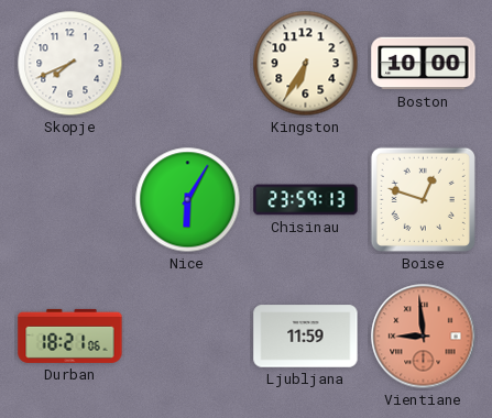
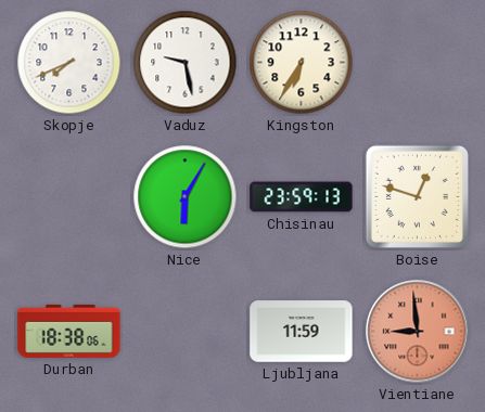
Vaduz: none -> 9:28 (186, 63)
Boston: 10:00 -> none (424, 64)
Durban: 18:21 -> 18:38 (69, 331)
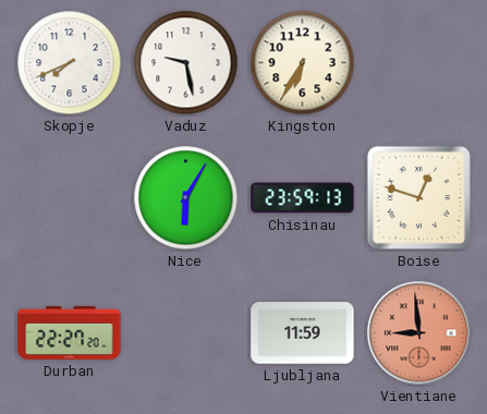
Durban: 18:38 -> 22:27 (70, 332)
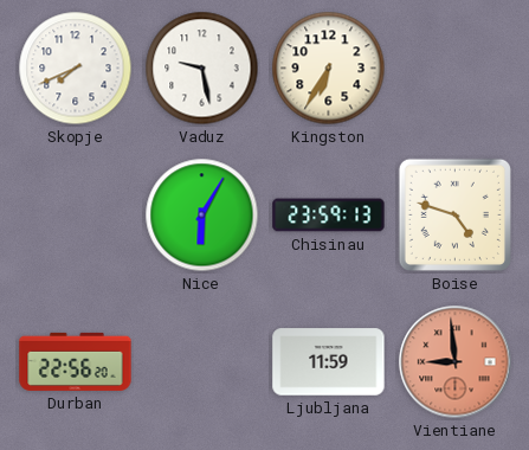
Boise: 12:48 -> 4:48 (454, 214)
Durban: 22:27 -> 22:56 (76, 361)
